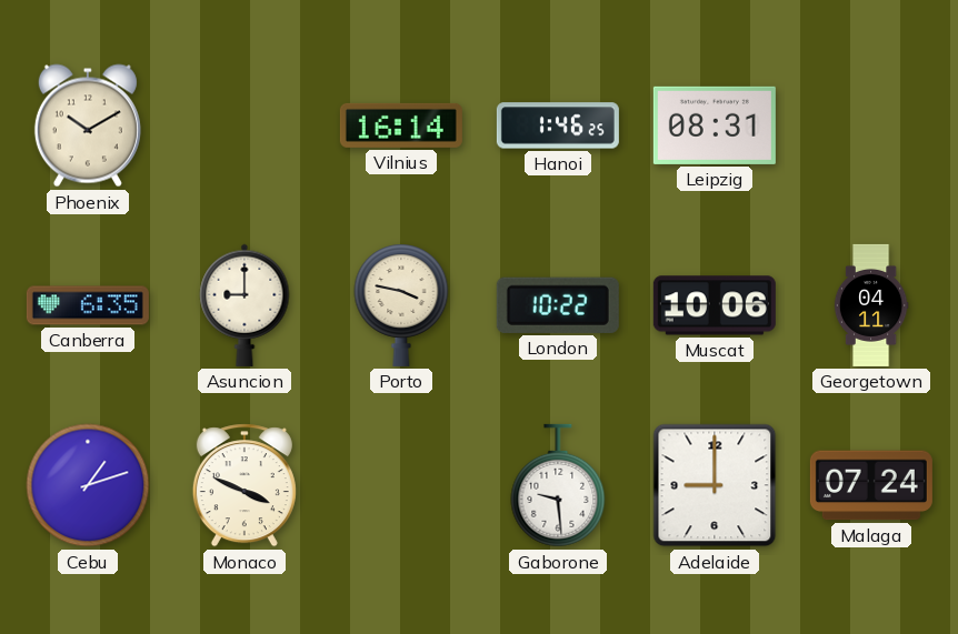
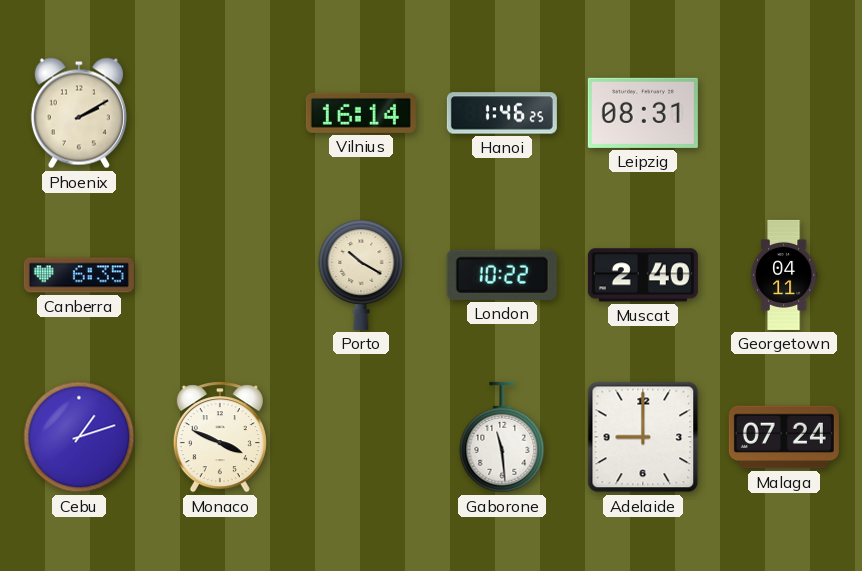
Phoenix: 10:10 -> 2:10 (79, 113)
Asuncion: 9:00 -> none (245, 305)
Porto: 3:47 -> 10:20 (361, 275)
Muscat: 10:06 -> 2:40 (643, 275)
Gaborone: 9:29 -> 11:29 (502, 437)
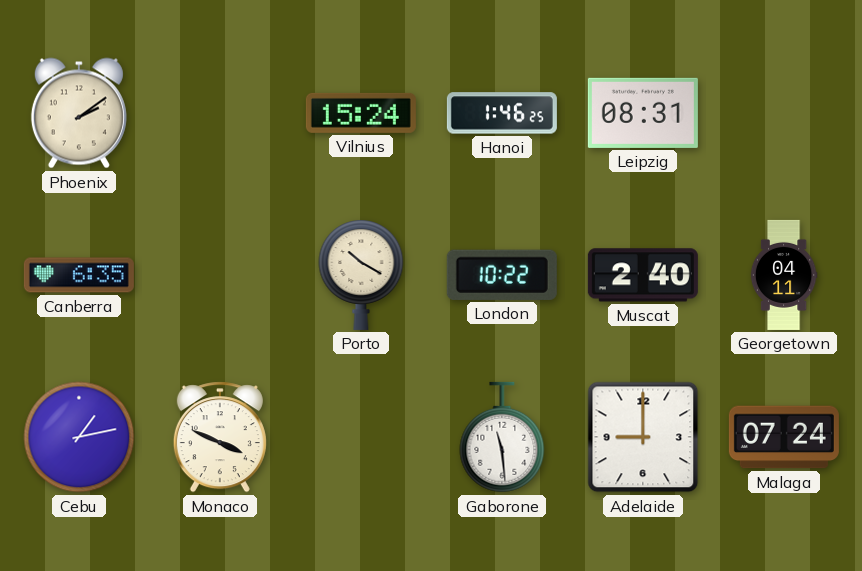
Phoenix: 2:10 -> 2:09 (79, 113)
Vilnius: 16:14 -> 15:24 (361, 113)
Cebu: 1:12 -> 1:13 (79, 437)
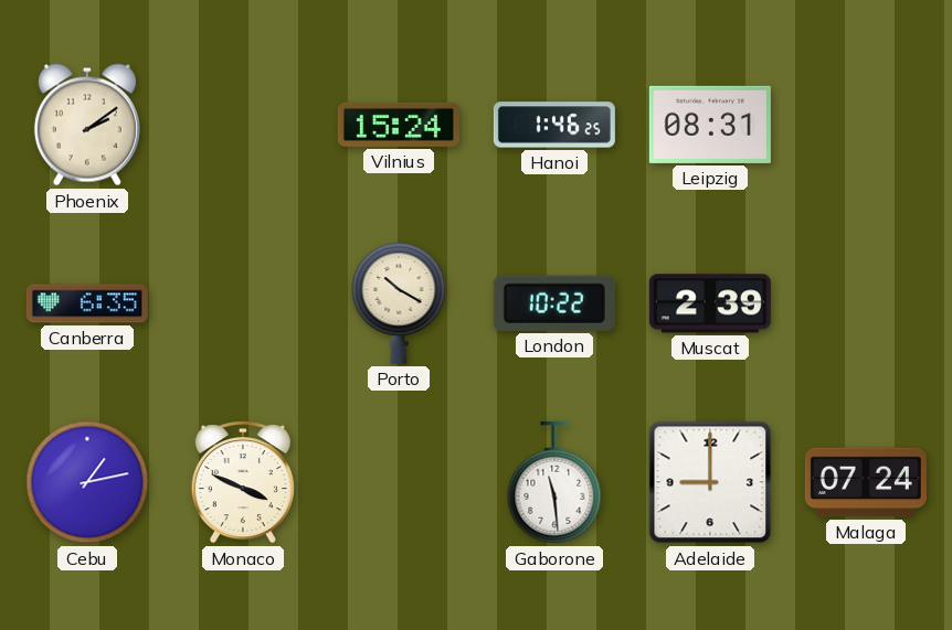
Muscat: 2:40 -> 2:39 (710, 303)
Georgetown: 04:11 -> none (784, 275)
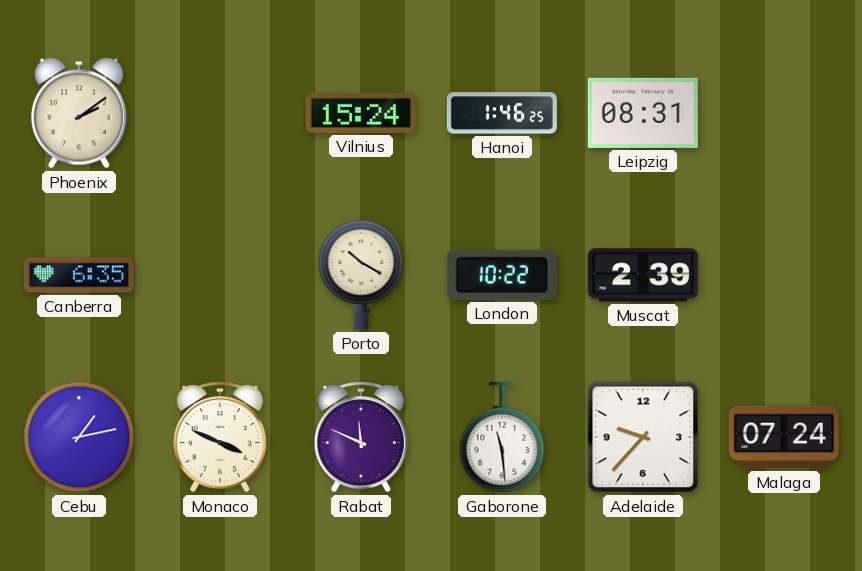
Rabat: none -> 11:49 (361, 437)
Adelaide: 9:00 -> 9:37 (643, 437)
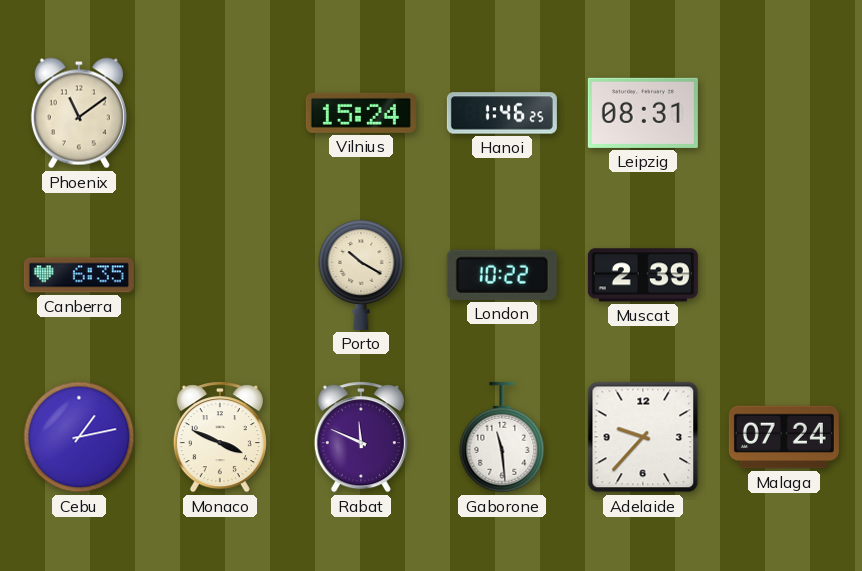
Phoenix: 2:09 -> 11:09 (79, 113)
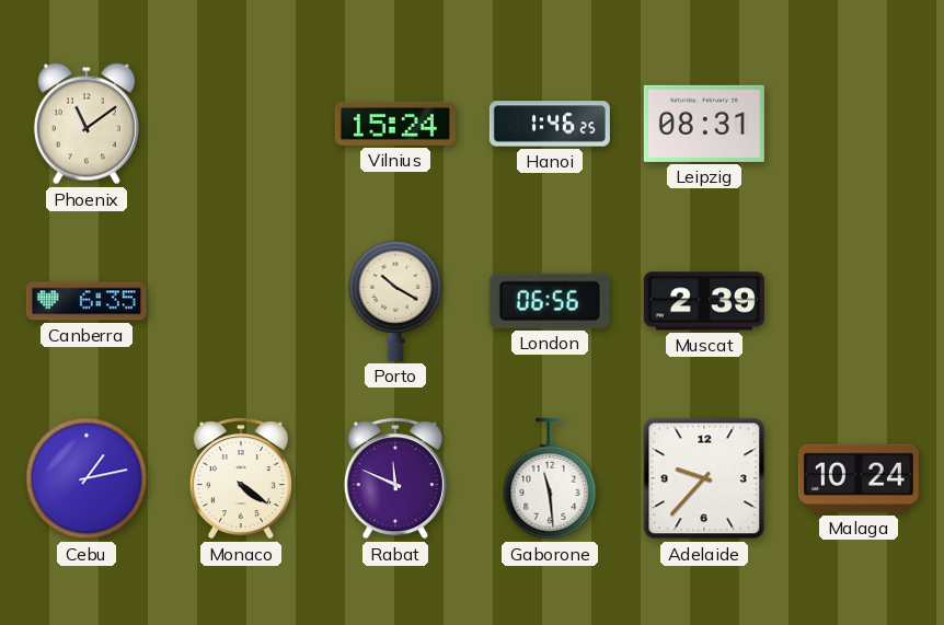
London: 10:22 -> 06:56 (550, 301)
Monaco: 3:49 -> 4:21 (241, 478)
Malaga: 07:24 -> 10:24 (859, 478)
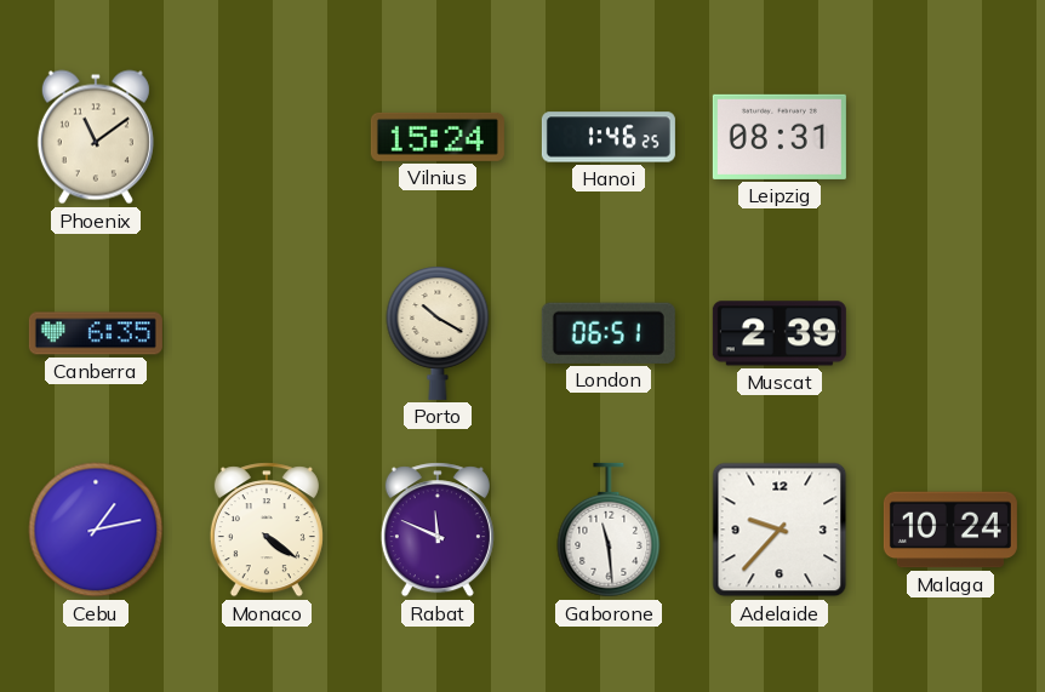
London: 06:56 -> 06:51 (609, 333)
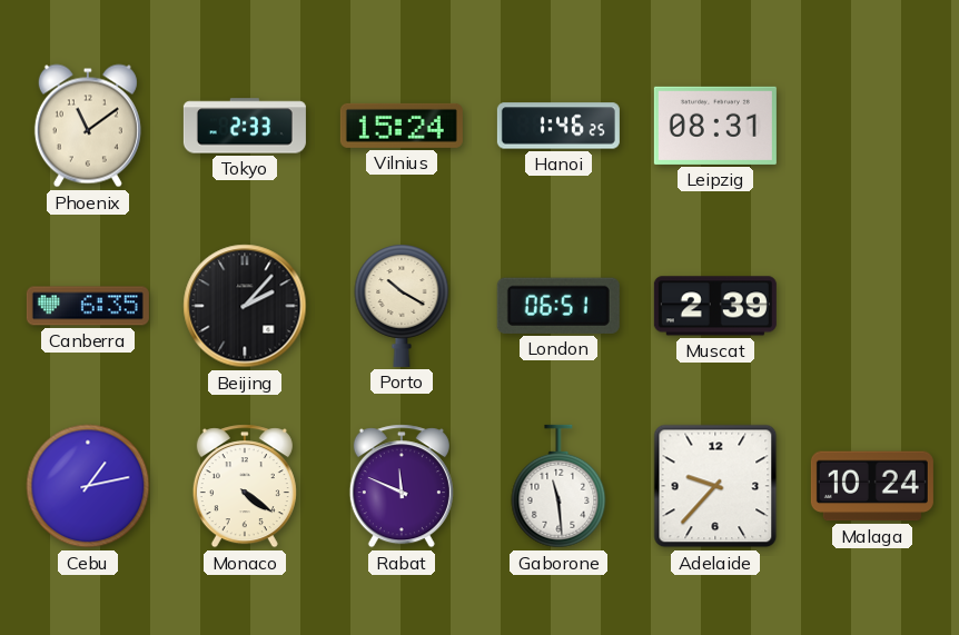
Tokyo: none -> 2:33 (245, 126)
Beijing: none -> 2:07 (245, 306)
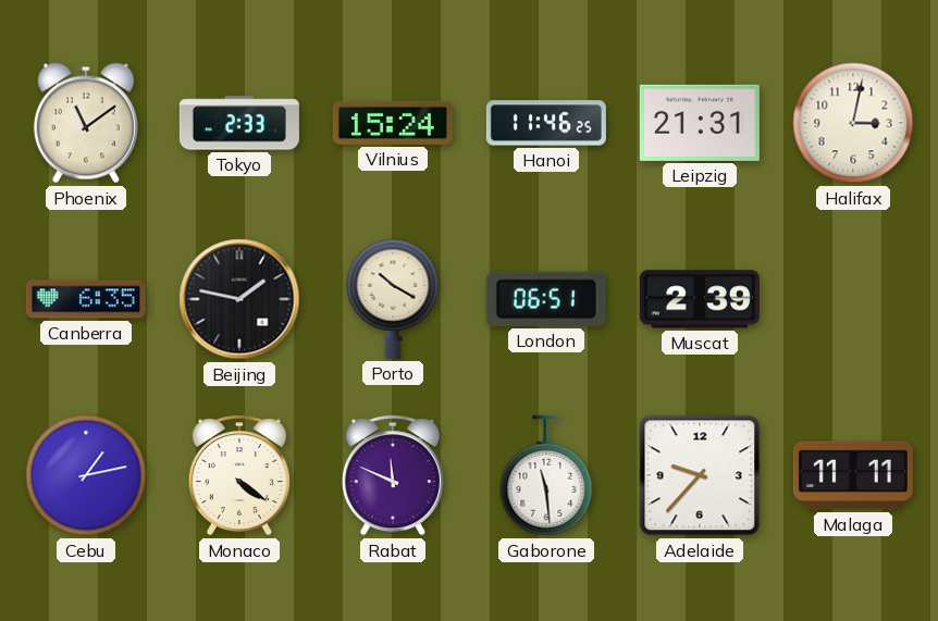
Hanoi: 1:46 -> 11:46 (546, 123)
Leipzig: 08:31 -> 21:31 (700, 123)
Halifax: none -> 3:02 (853, 123)
Beijing: 2:07 -> 1:47 (239, 299)
Malaga: 10:24 -> 11:11 (853, 475)
